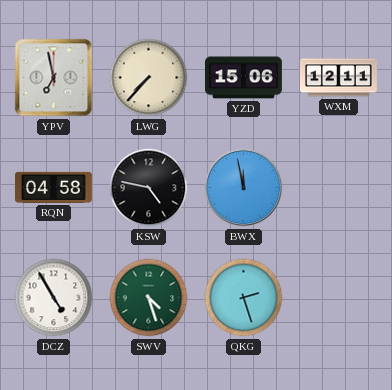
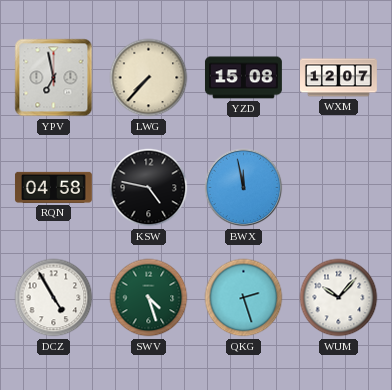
YZD: 15:06 -> 15:08 (243, 78)
WXM: 12:11 -> 12:07 (339, 78)
WUM: none -> 10:07 (339, 298)
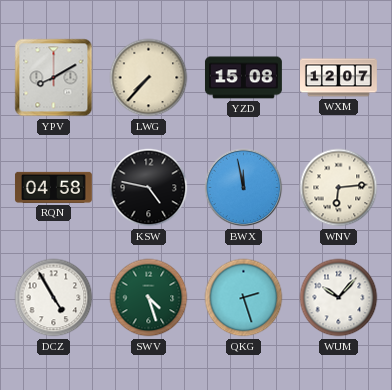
YPV: 6:58 -> 8:10 (54, 78)
WNV: none -> 6:14 (339, 188)
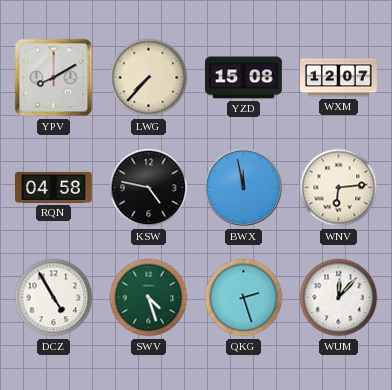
WUM: 10:07 -> 12:07 (339, 298)
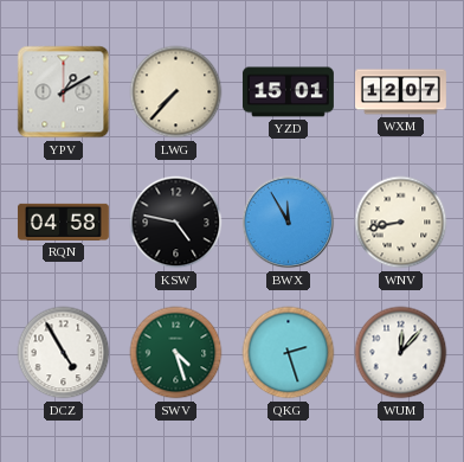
YPV: 8:10 -> 1:10 (64, 92)
YZD: 15:08 -> 15:01 (288, 92)
BWX: 11:58 -> 11:55 (289, 223)
WNV: 6:14 -> 8:43 (401, 223)
